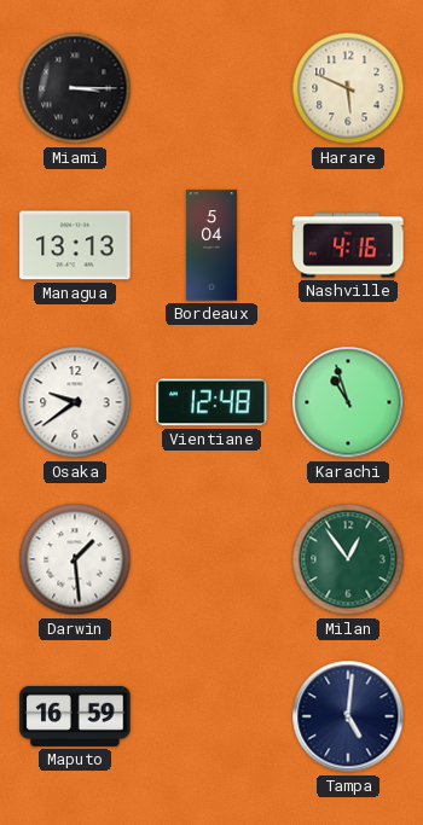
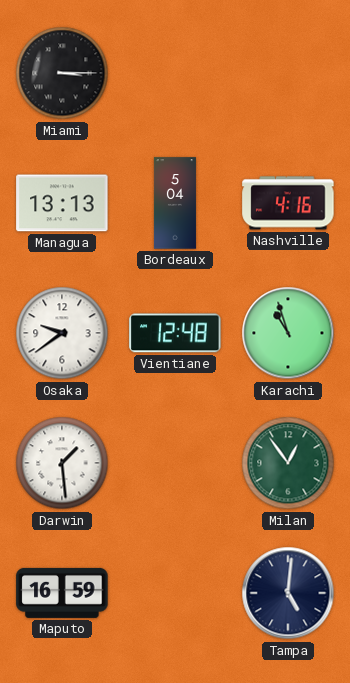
Harare: 5:49 -> none (348, 88)
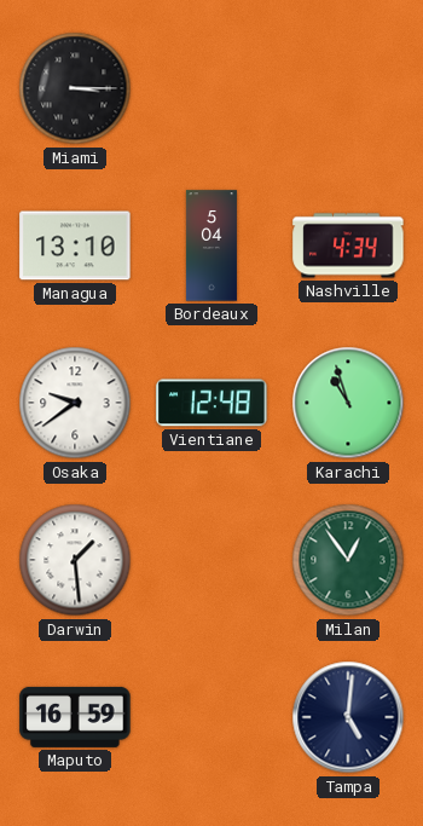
Managua: 13:13 -> 13:10 (75, 246)
Nashville: 4:16 -> 4:34 (348, 246)
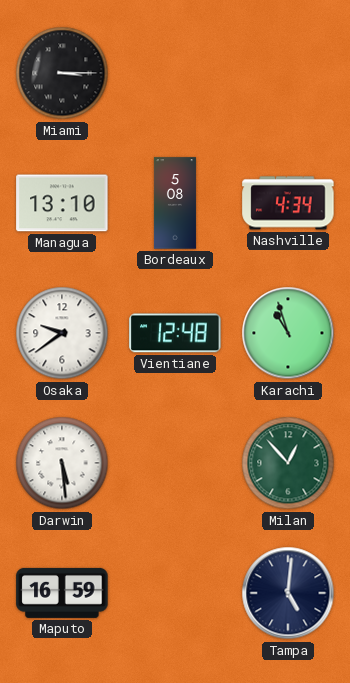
Bordeaux: 5:04 -> 5:08 (175, 203)
Darwin: 1:29 -> 5:29 (62, 463)
Milan: 12:54 -> 12:53 (288, 463)
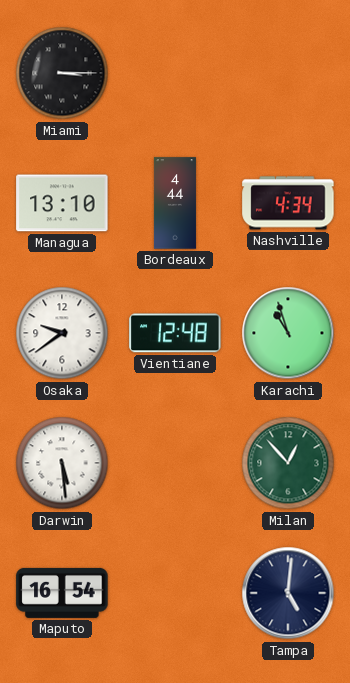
Bordeaux: 5:08 -> 4:44 (175, 203)
Maputo: 16:59 -> 16:54 (62, 593)
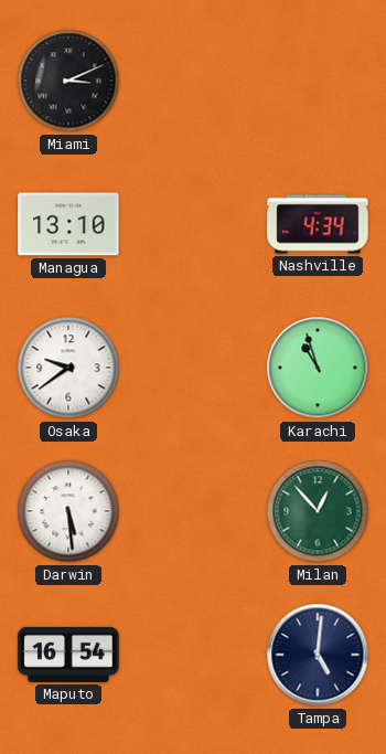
Miami: 3:15 -> 3:11 (68, 81)
Bordeaux: 4:44 -> none (175, 203)
Vientiane: 12:48 -> none (175, 333)
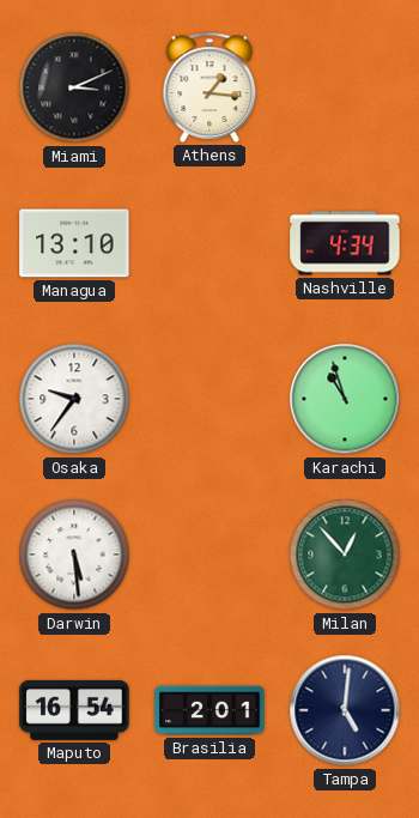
Athens: none -> 1:16 (209, 87)
Osaka: 9:39 -> 9:36 (74, 399)
Brasilia: none -> 2:01 (209, 710)
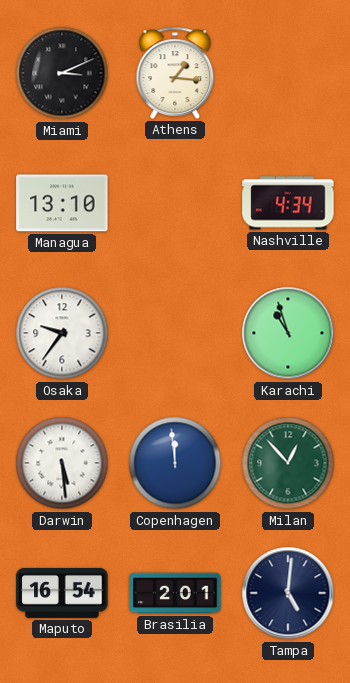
Copenhagen: none -> 11:59 (175, 463)
